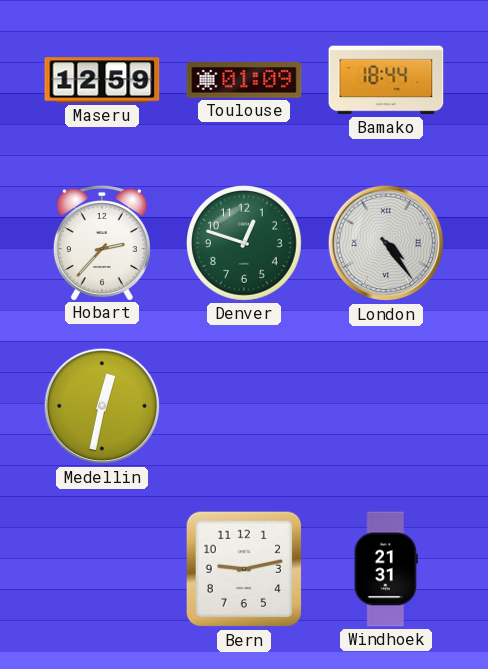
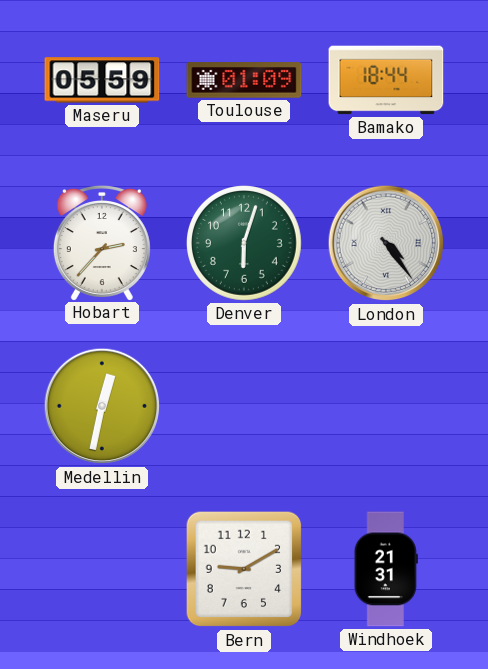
Maseru: 12:59 -> 05:59 (102, 80)
Denver: 12:48 -> 6:03 (245, 244)
Bern: 9:13 -> 9:10 (244, 569)
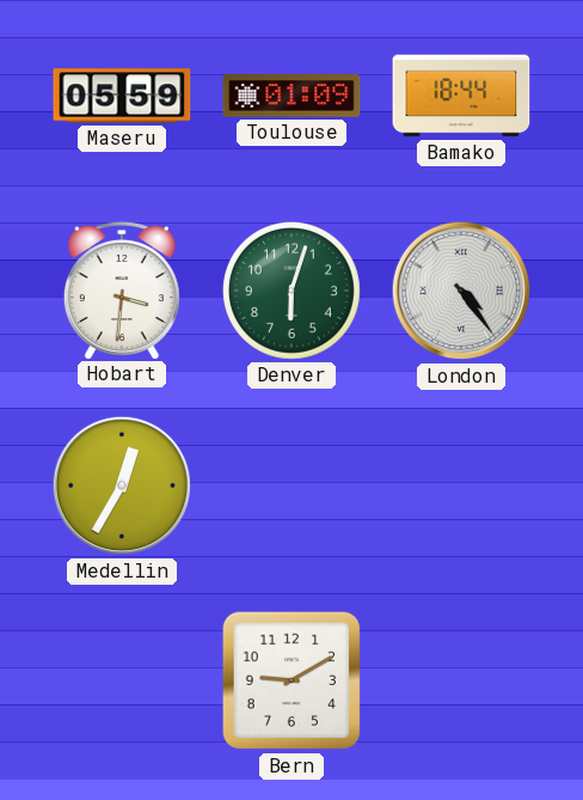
Hobart: 2:37 -> 3:31 (122, 291)
Medellin: 12:32 -> 12:35 (122, 486)
Windhoek: 21:31 -> none (386, 569)
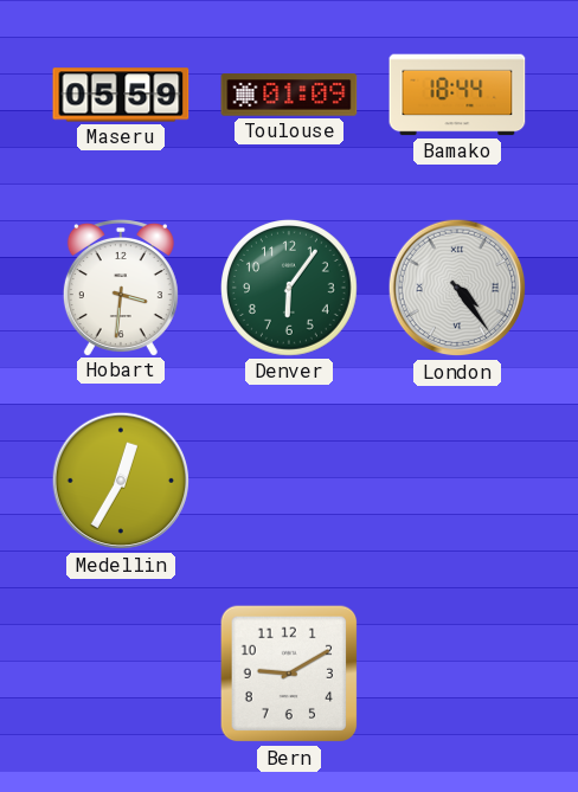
Denver: 6:03 -> 6:06 (290, 289)
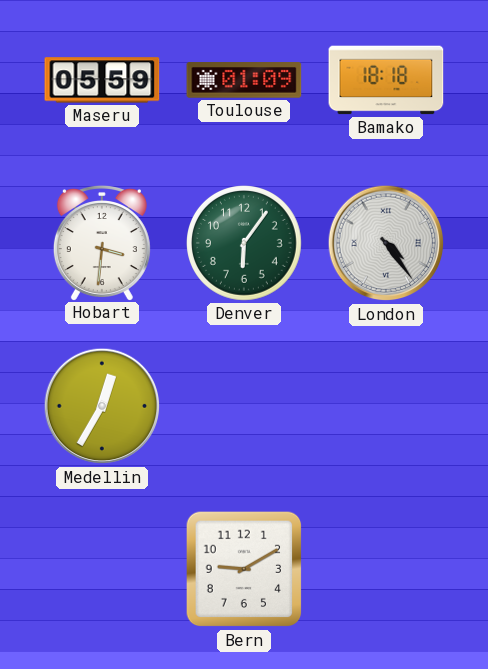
Bamako: 18:44 -> 18:18 (386, 80)
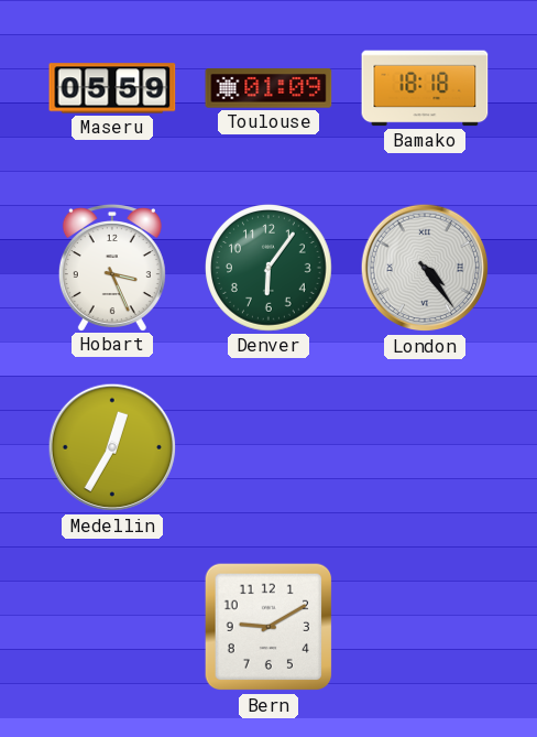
Hobart: 3:31 -> 3:26 (112, 268)
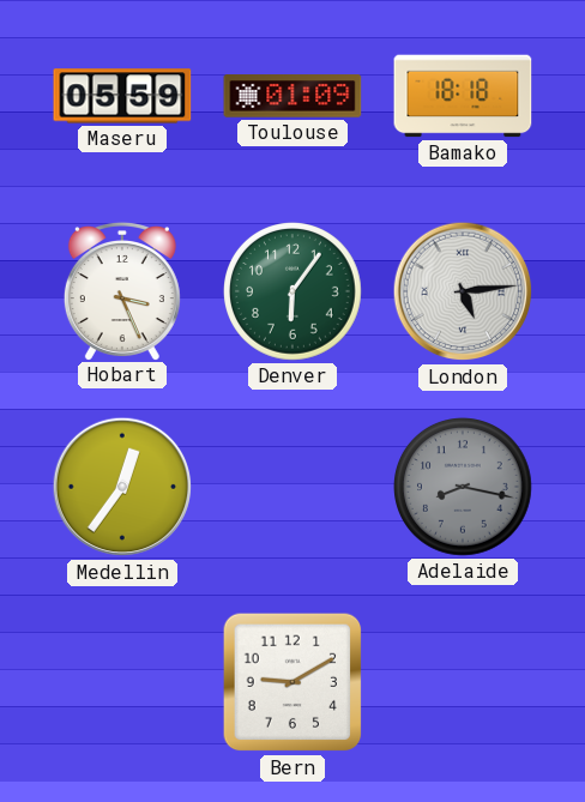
London: 4:24 -> 5:14 (463, 291)
Medellin: 12:35 -> 12:36 (122, 487)
Adelaide: none -> 8:17 (464, 488)
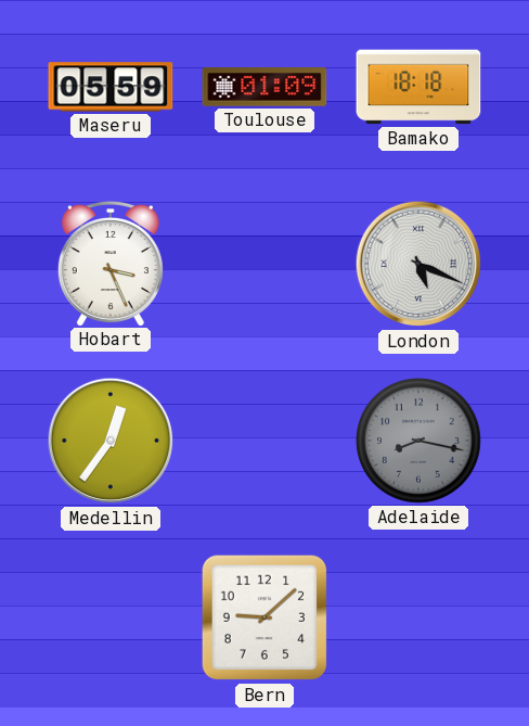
Denver: 6:06 -> none (294, 293)
London: 5:14 -> 5:19 (418, 264)
Bern: 9:10 -> 9:08 (264, 617)
